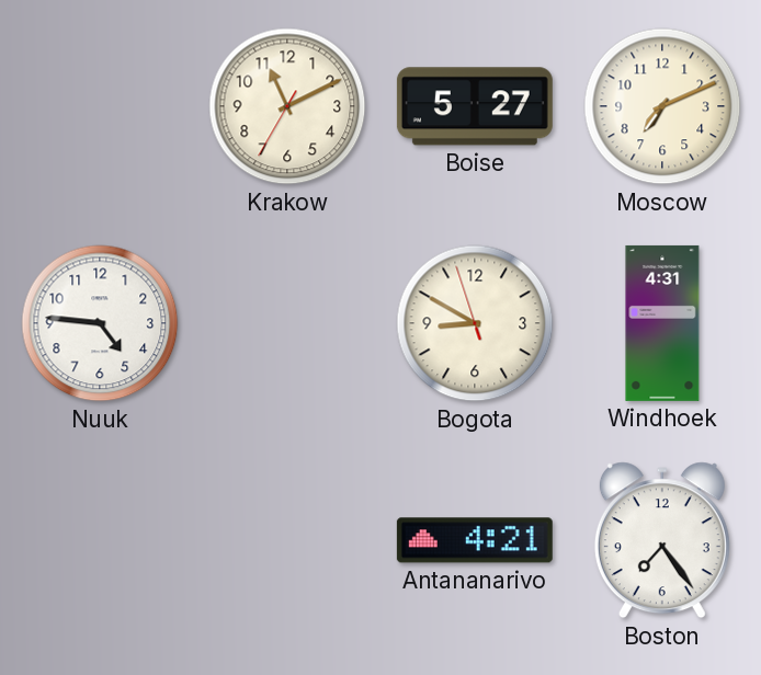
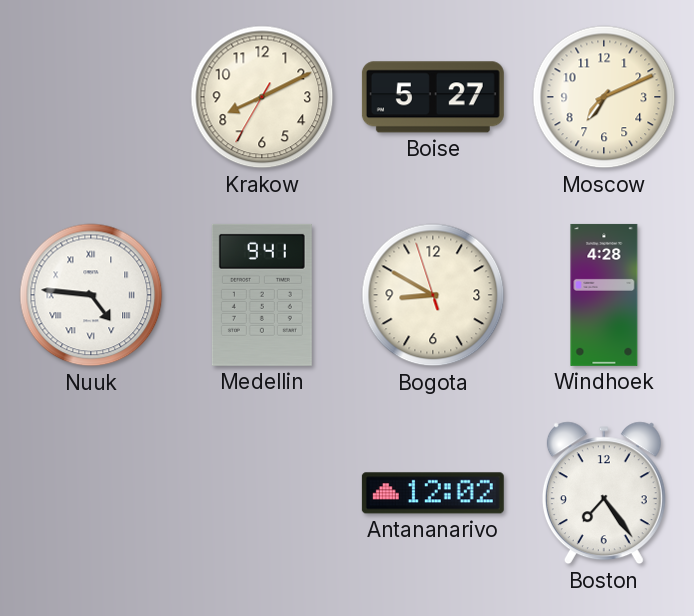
Krakow: 11:10 -> 8:10 (262, 97)
Nuuk numerals: Arabic -> Roman (91, 295)
Medellin: none -> 9:41 (262, 295)
Windhoek: 4:31 -> 4:28 (604, 295)
Antananarivo: 4:21 -> 12:02 (433, 493)
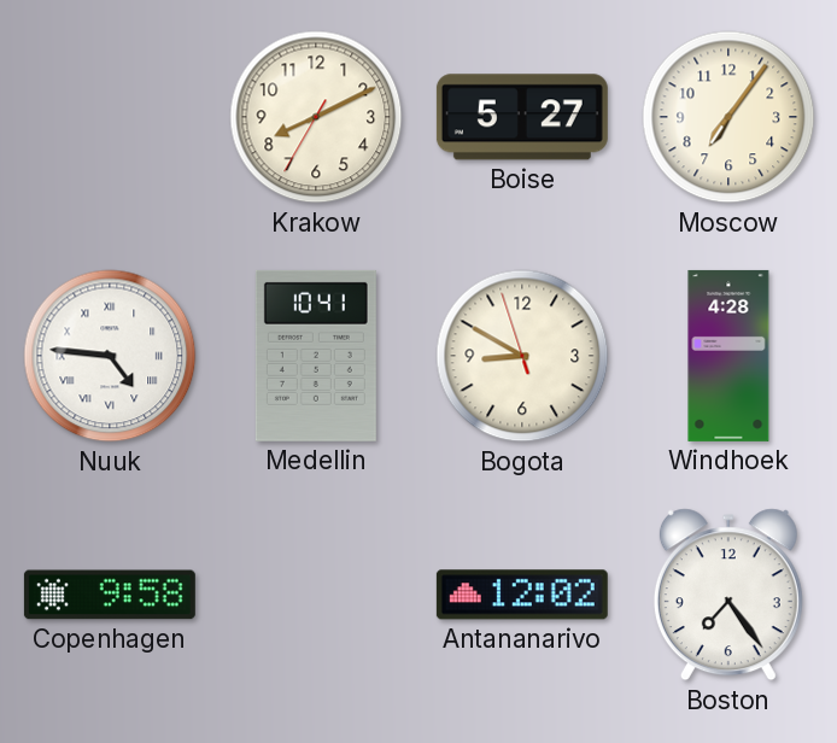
Moscow: 7:11 -> 7:06 (728, 117)
Medellin: 9:41 -> 10:41 (316, 356)
Copenhagen: none -> 9:58 (110, 595)
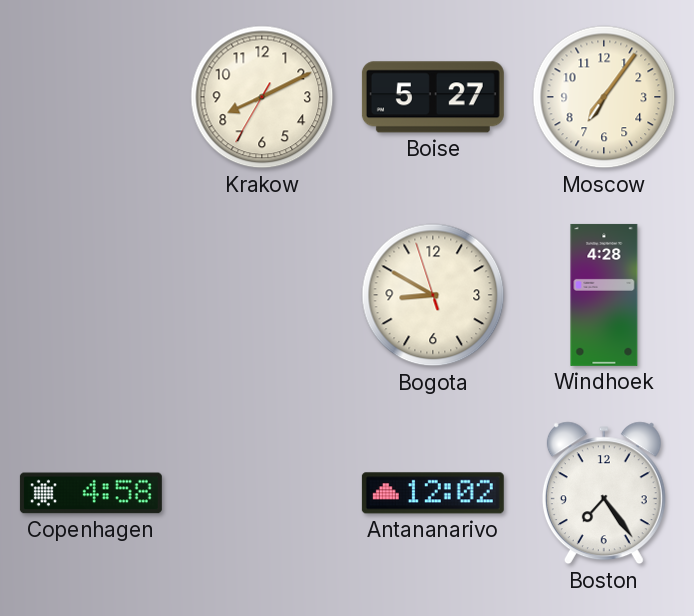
Nuuk: 4:46 -> none (110, 356)
Medellin: 10:41 -> none (316, 356)
Copenhagen: 9:58 -> 4:58 (91, 493)
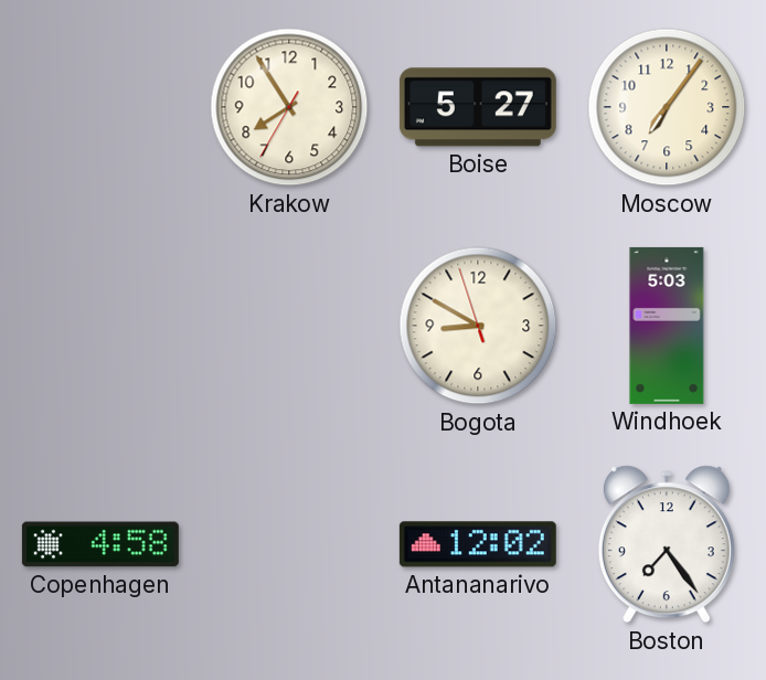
Krakow: 8:10 -> 7:54 (289, 107)
Windhoek: 4:28 -> 5:03 (667, 326)
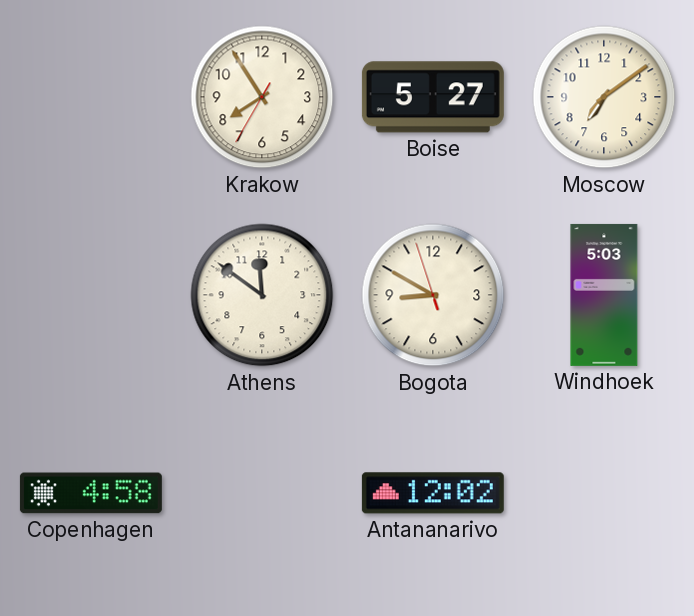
Moscow: 7:06 -> 7:09 (604, 97)
Athens: none -> 11:51 (262, 295)
Boston: 7:24 -> none (667, 544)
